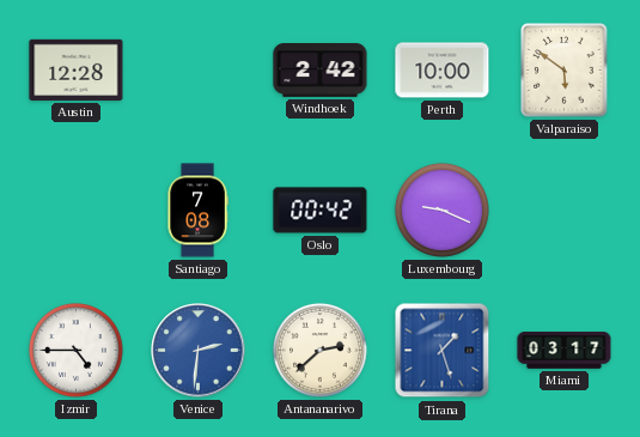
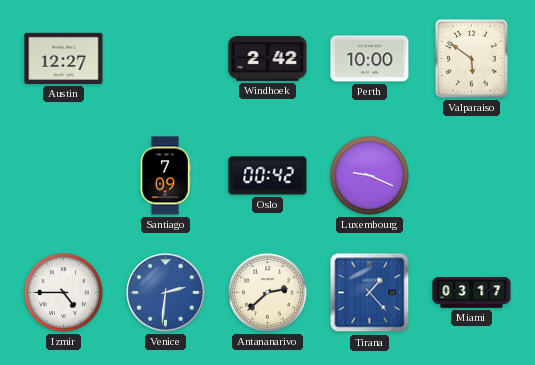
Austin: 12:28 -> 12:27 (64, 58)
Santiago: 7:08 -> 7:09 (165, 176)
Tirana: 1:27 -> 1:23 (370, 293)
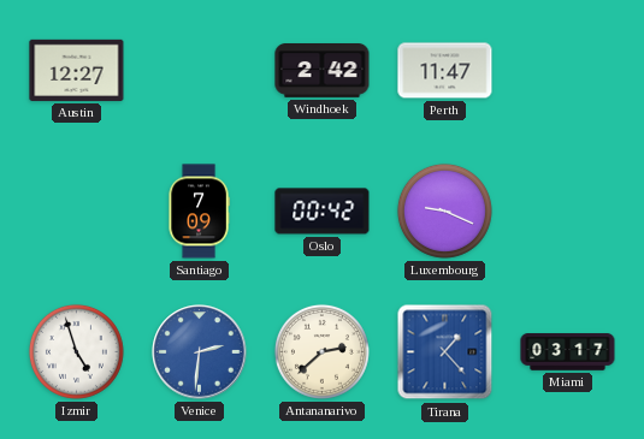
Perth: 10:00 -> 11:47 (445, 71)
Valparaiso: 5:51 -> none (472, 59)
Izmir: 4:45 -> 4:57 (76, 351)
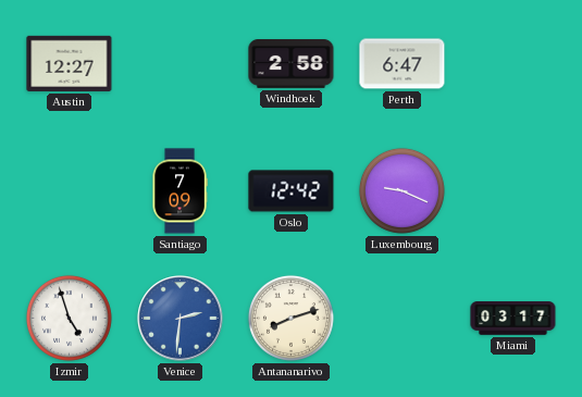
Windhoek: 2:42 -> 2:58 (292, 64)
Perth: 11:47 -> 6:47 (403, 64)
Oslo: 00:42 -> 12:42 (292, 191)
Antananarivo: 2:38 -> 8:12 (290, 318)
Tirana: 1:23 -> none (445, 352)
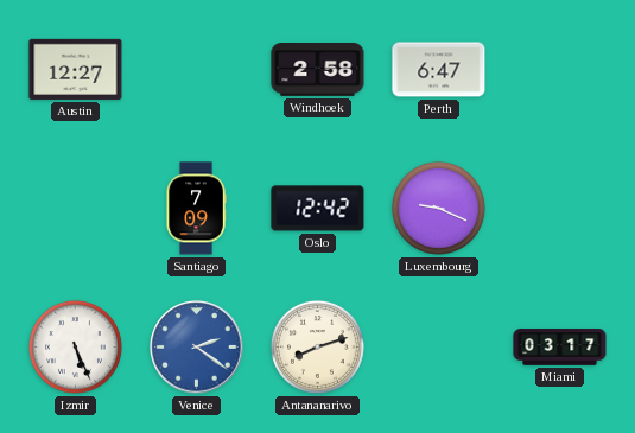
Izmir: 4:57 -> 5:26 (75, 346)
Venice: 2:31 -> 2:21 (197, 348)
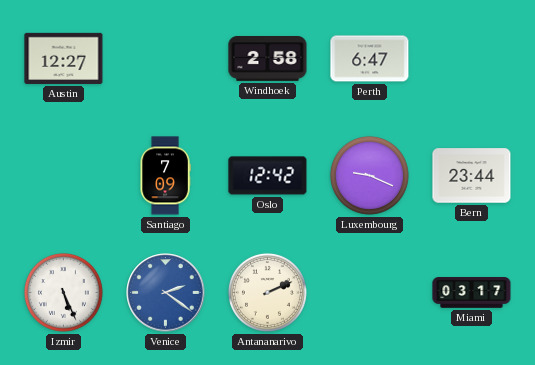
Bern: none -> 23:44 (472, 176)
Antananarivo: 8:12 -> 2:11 (267, 292)
